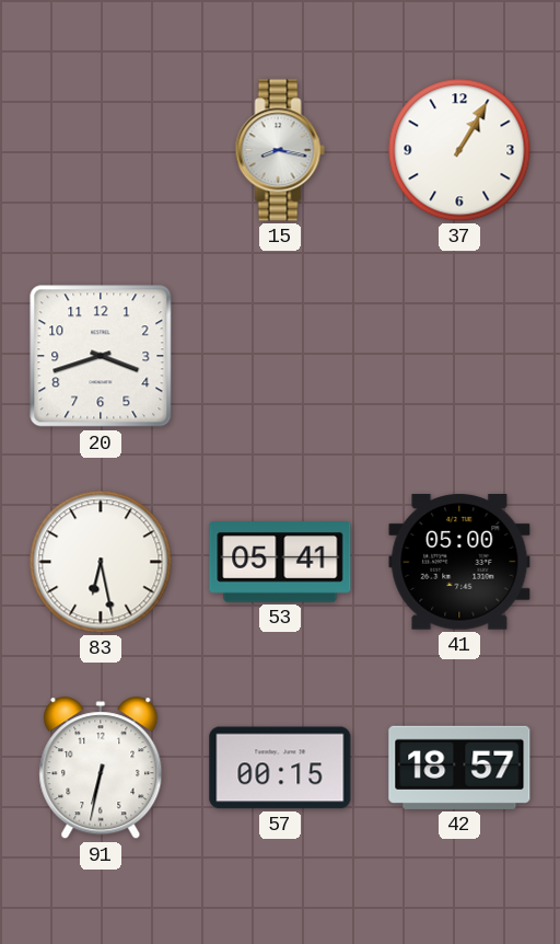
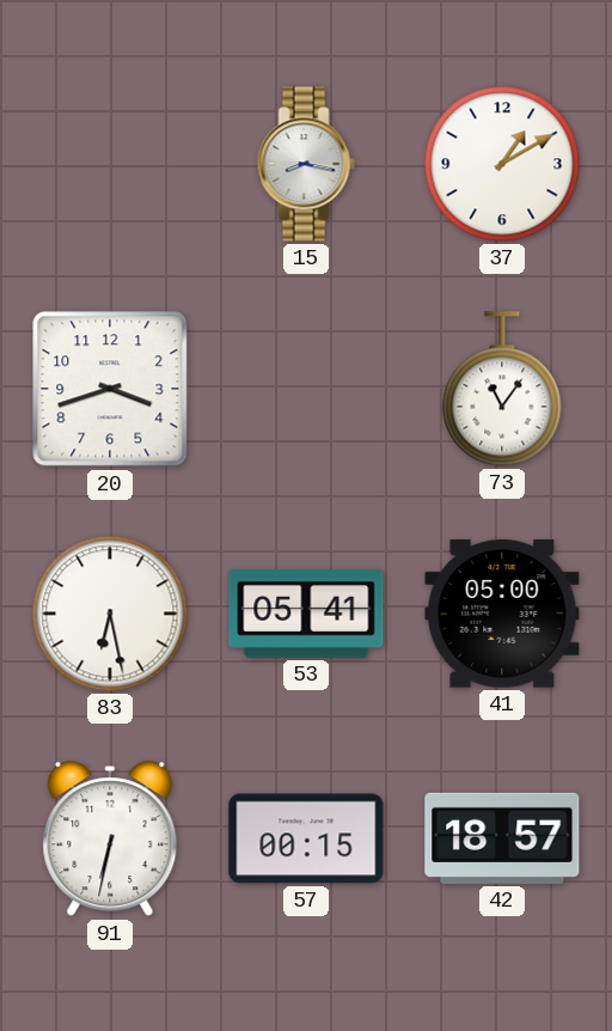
37: 1:05 -> 1:10 (502, 164)
73: none -> 11:06 (502, 389)
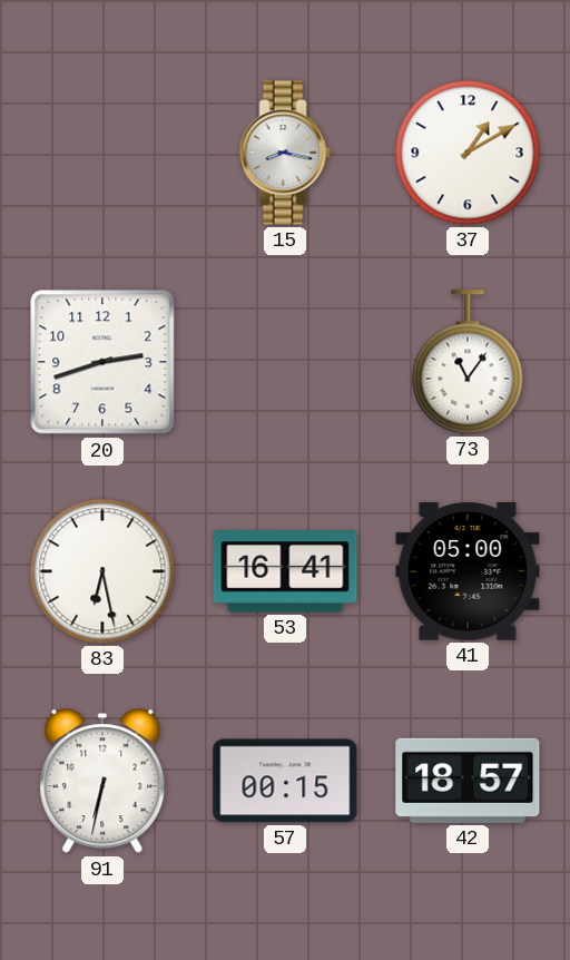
20: 3:42 -> 2:42 (102, 362)
53: 05:41 -> 16:41 (285, 572)
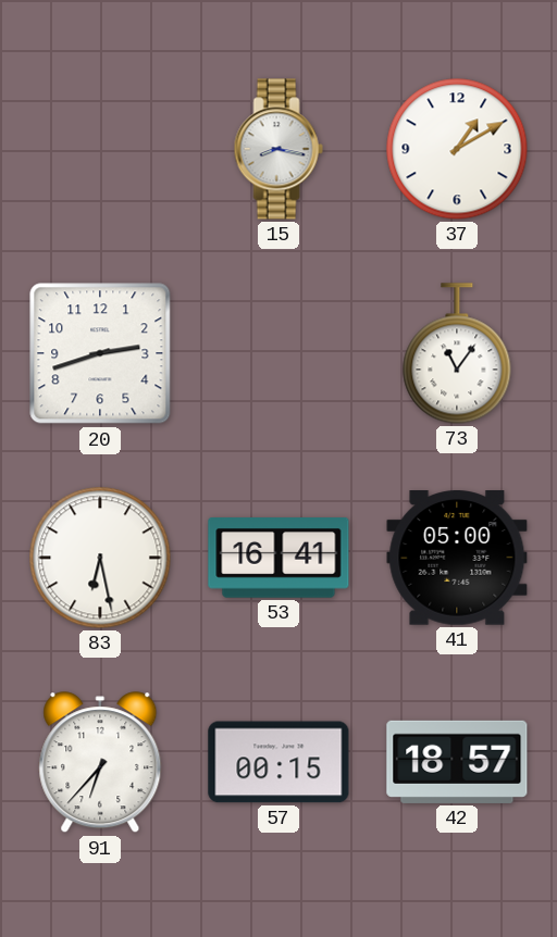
91: 6:32 -> 6:37 (100, 763)
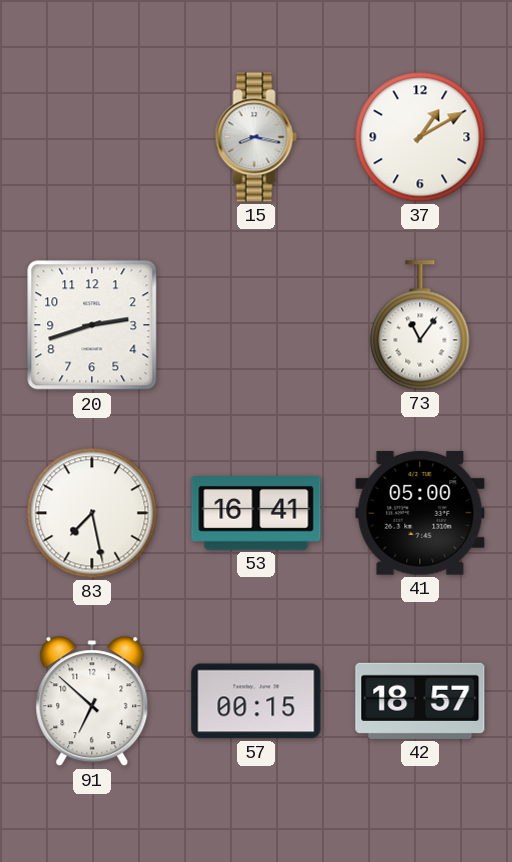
83: 6:28 -> 7:28 (92, 513)
91: 6:37 -> 6:52 (92, 702)
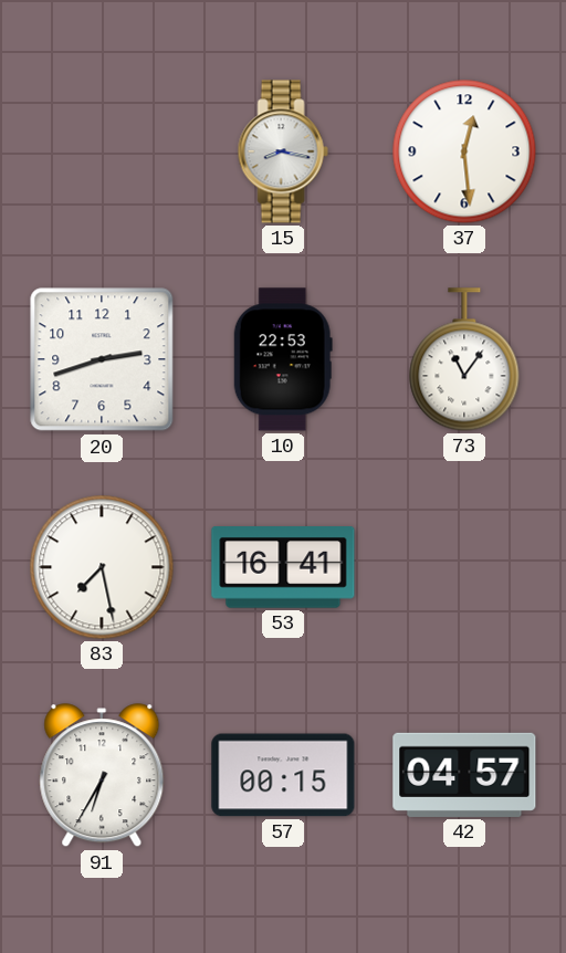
37: 1:10 -> 12:29 (464, 151)
10: none -> 22:53 (283, 359)
41: 05:00 -> none (420, 513)
91: 6:52 -> 6:35 (102, 776)
42: 18:57 -> 04:57 (464, 775)
